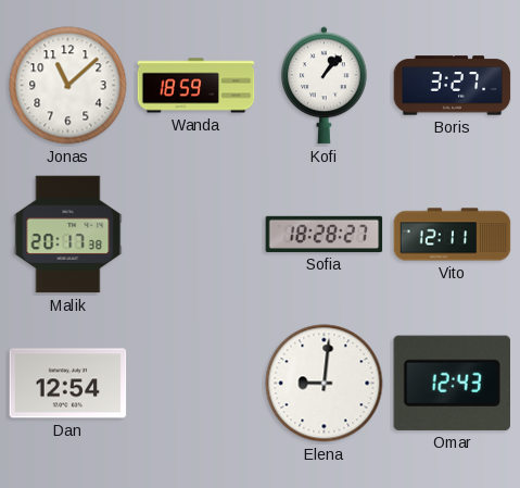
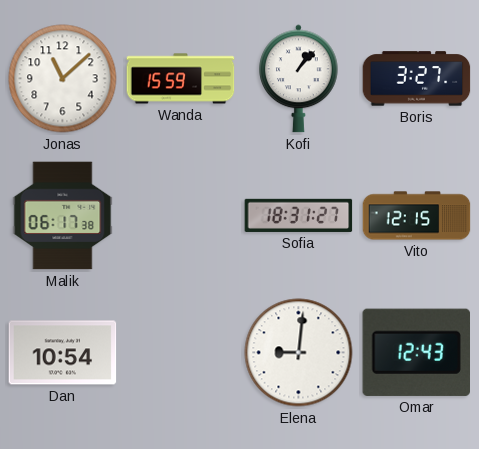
Wanda: 18:59 -> 15:59 (181, 79)
Malik: 20:17 -> 06:17 (63, 216)
Sofia: 18:28 -> 18:31 (299, 215)
Vito: 12:11 -> 12:15 (417, 216)
Dan: 12:54 -> 10:54 (63, 353)
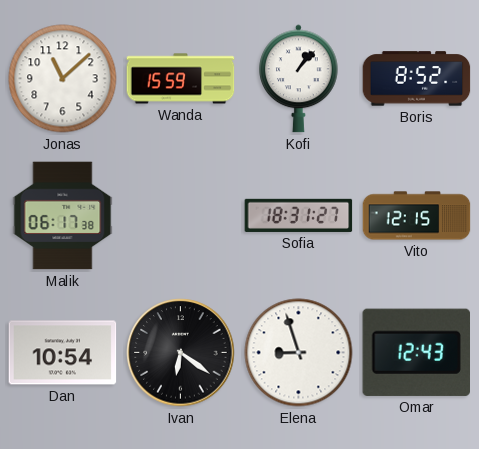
Boris: 3:27 -> 8:52 (417, 79)
Ivan: none -> 6:21 (181, 353)
Elena: 9:01 -> 8:57 (299, 353)
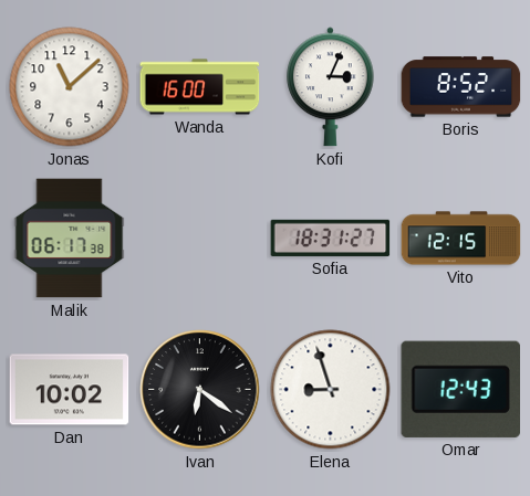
Wanda: 15:59 -> 16:00 (200, 87)
Kofi: 1:07 -> 3:04 (331, 87)
Dan: 10:54 -> 10:02 (70, 390)
